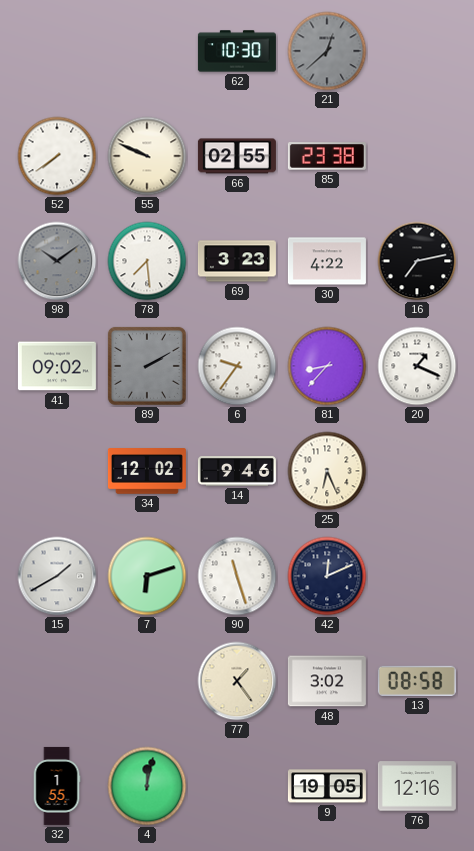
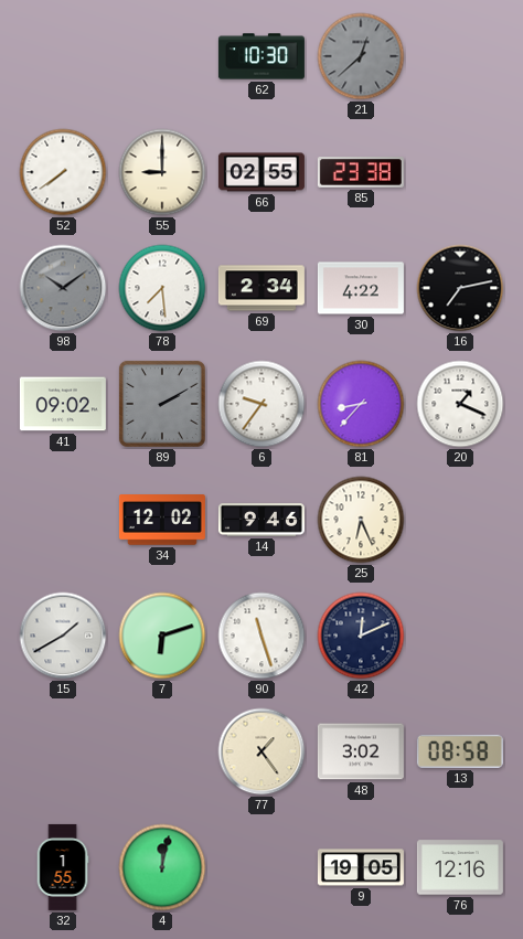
55: 9:49 -> 9:00 (162, 172)
69: 3:23 -> 2:34 (261, 288)
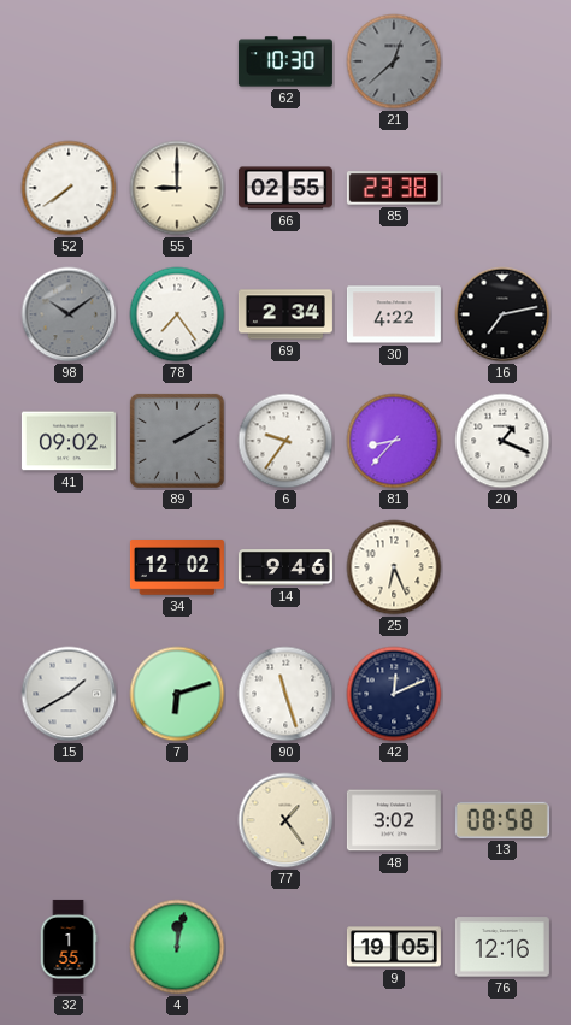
78: 7:29 -> 7:24 (177, 314)
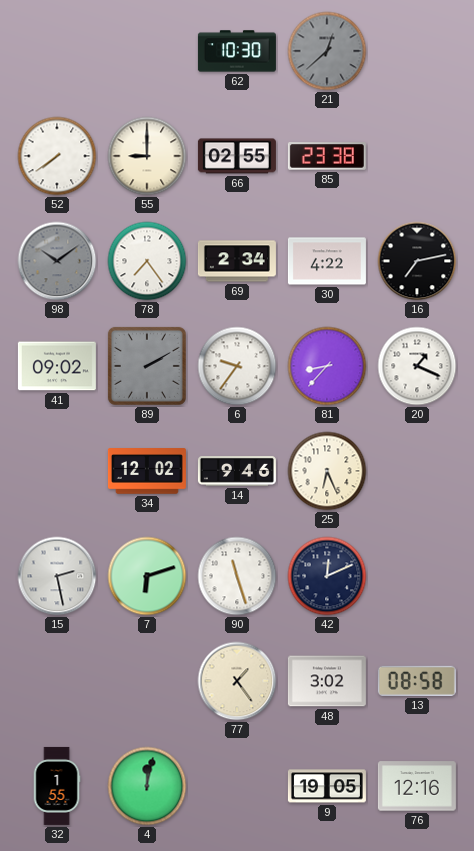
15: 1:40 -> 2:28 (57, 576)
